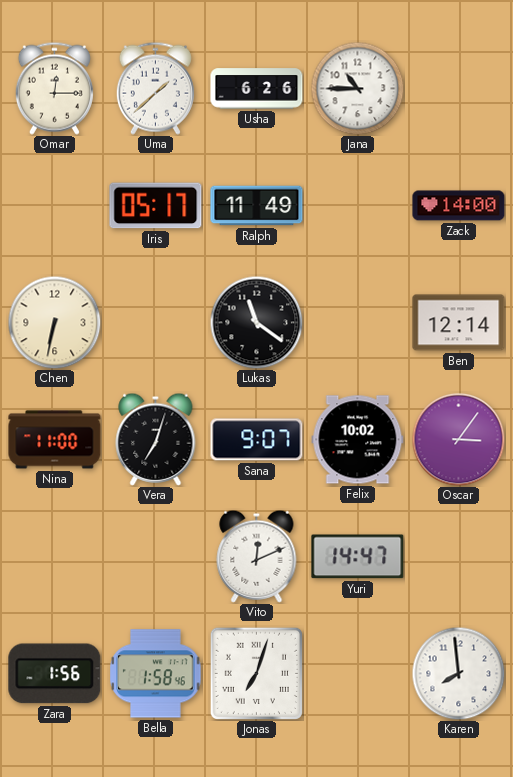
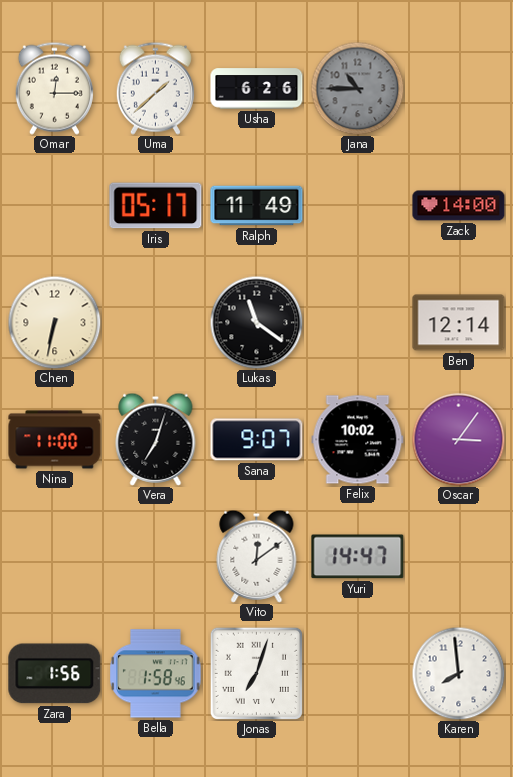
Jana dial: white -> grey (357, 88)
Vito: 12:11 -> 12:09 (257, 556)
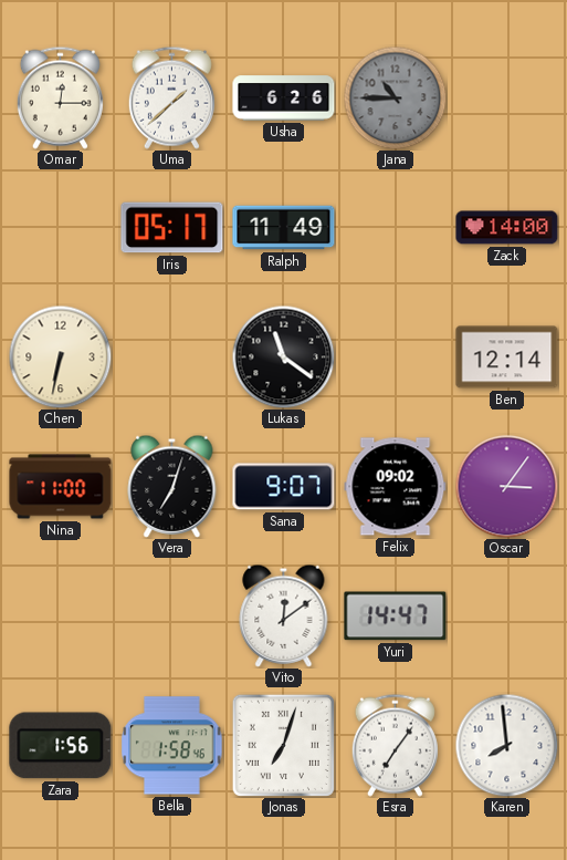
Felix: 10:02 -> 09:02 (396, 487)
Esra: none -> 7:06 (395, 745)
